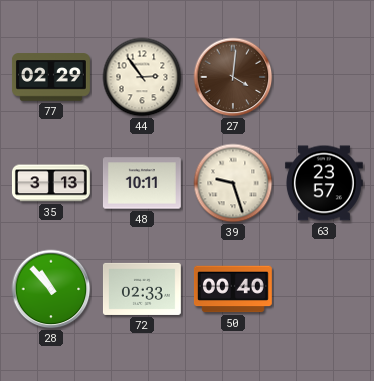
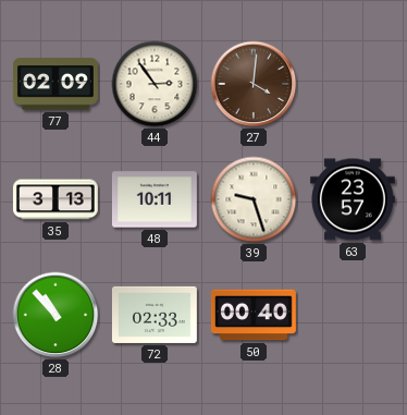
77: 02:29 -> 02:09 (55, 84)
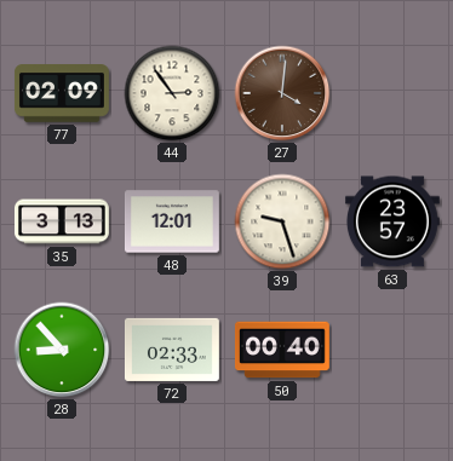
48: 10:11 -> 12:01 (172, 221)
28: 10:53 -> 8:53 (62, 350)
